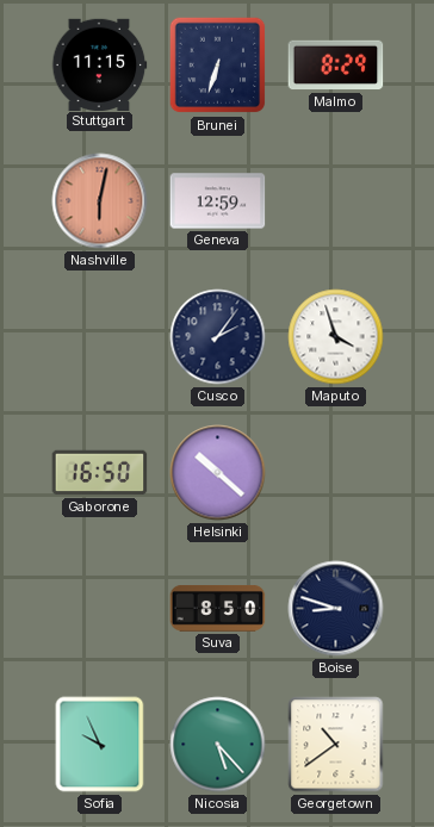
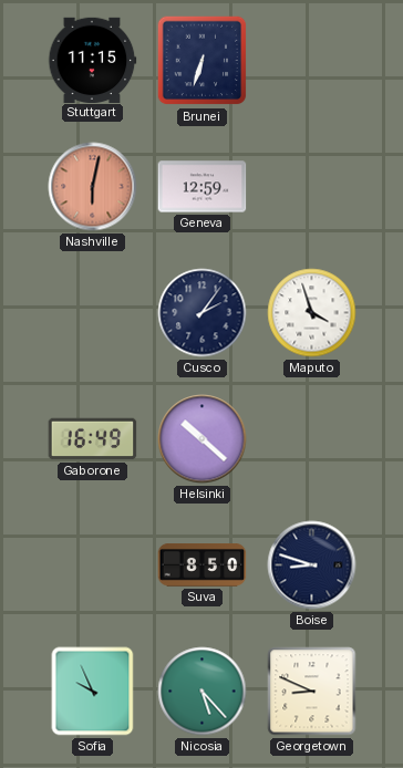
Malmo: 8:29 -> none (336, 66)
Gaborone: 16:50 -> 16:49 (93, 439)
Georgetown: 10:39 -> 8:49 (312, 692)
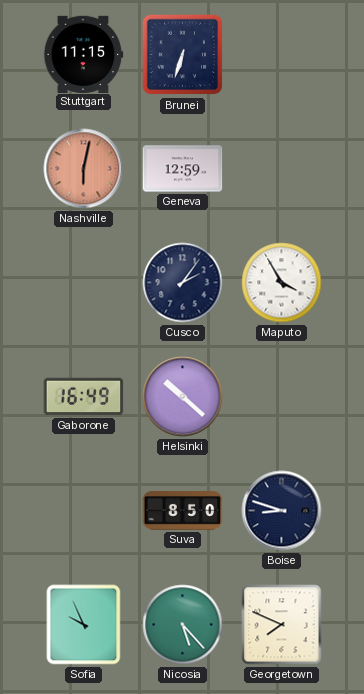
Maputo: 3:57 -> 3:55 (282, 283)
Georgetown: 8:49 -> 7:49 (282, 625)
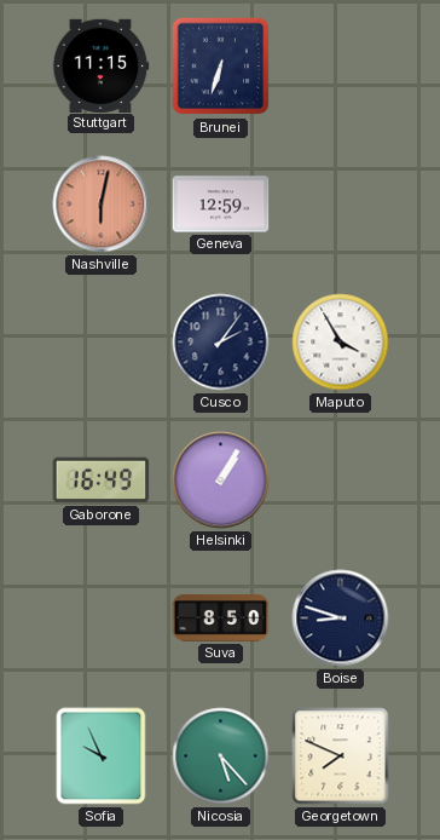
Helsinki: 10:22 -> 1:05 (221, 481)
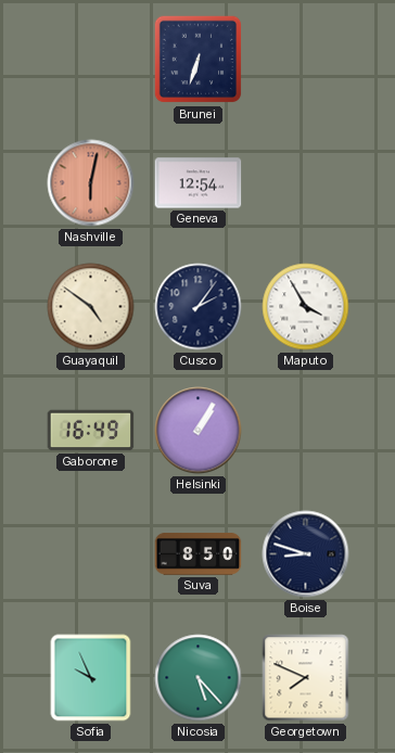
Stuttgart: 11:15 -> none (102, 65)
Geneva: 12:59 -> 12:54 (199, 183)
Guayaquil: none -> 4:51 (91, 307)
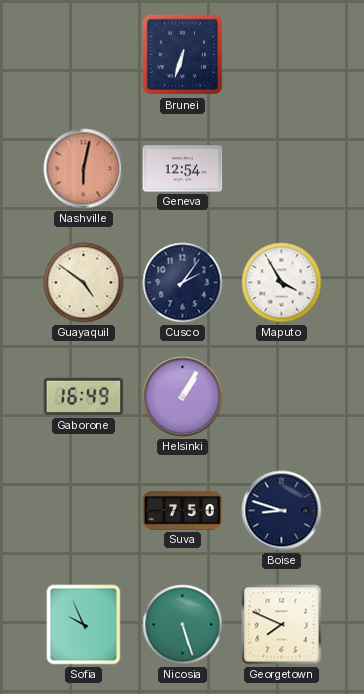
Suva: 8:50 -> 7:50 (183, 511)
Nicosia: 5:23 -> 5:27 (183, 625)
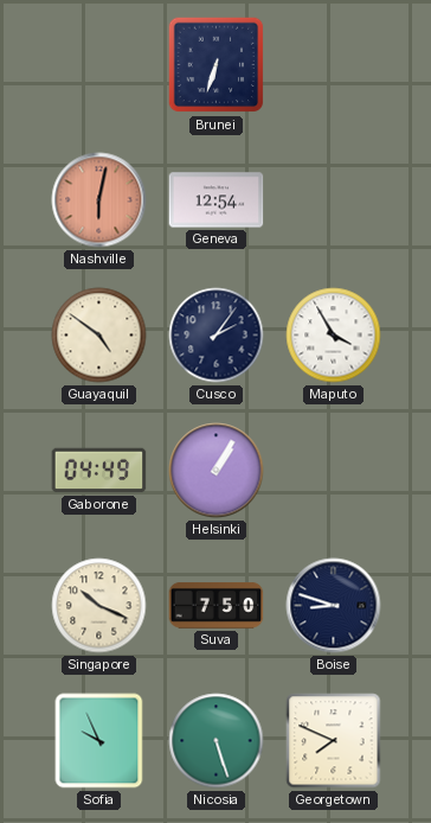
Gaborone: 16:49 -> 04:49 (99, 471)
Singapore: none -> 10:19 (99, 606)
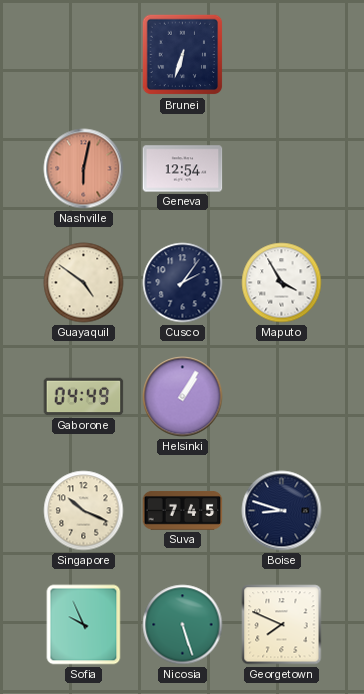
Suva: 7:50 -> 7:45 (183, 511)
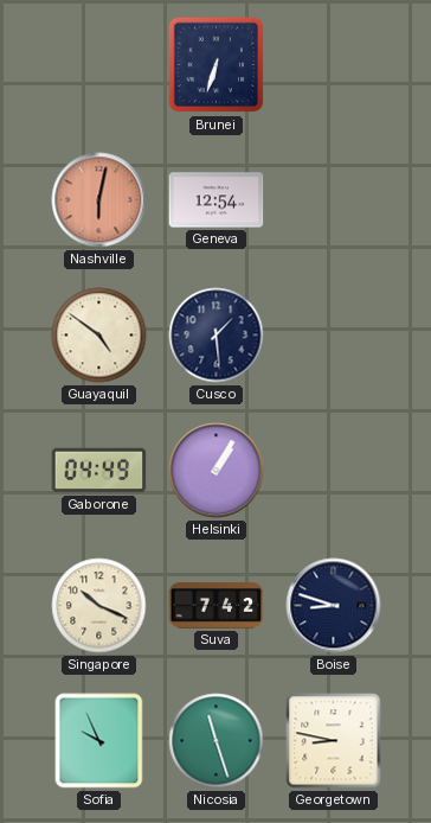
Cusco: 2:06 -> 1:29 (217, 336)
Maputo: 3:55 -> none (282, 283)
Suva: 7:45 -> 7:42 (217, 606)
Nicosia: 5:27 -> 11:27 (217, 741)
Georgetown: 7:49 -> 8:47 (334, 741)
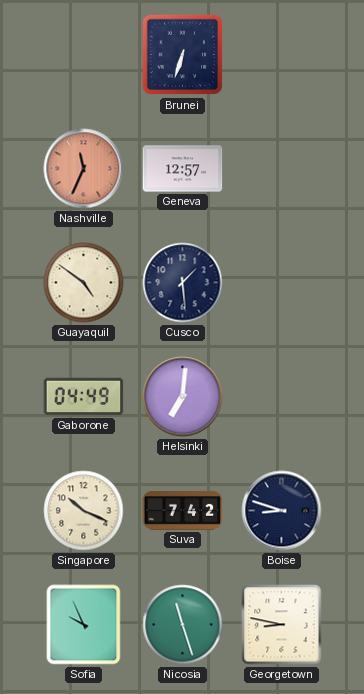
Nashville: 6:02 -> 11:34 (84, 169)
Geneva: 12:54 -> 12:57 (183, 169)
Helsinki: 1:05 -> 7:01 (183, 397)
